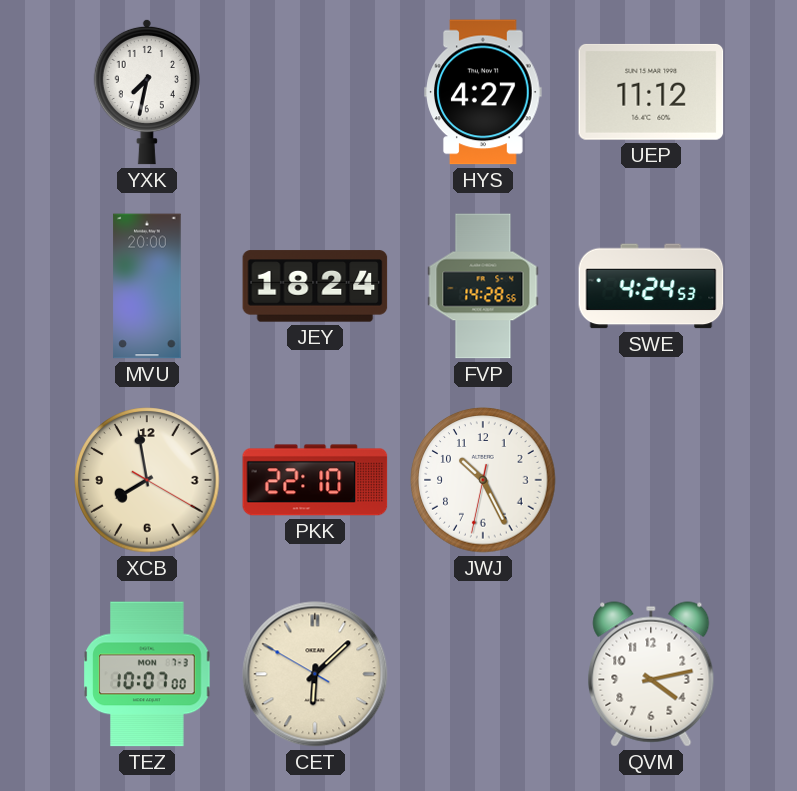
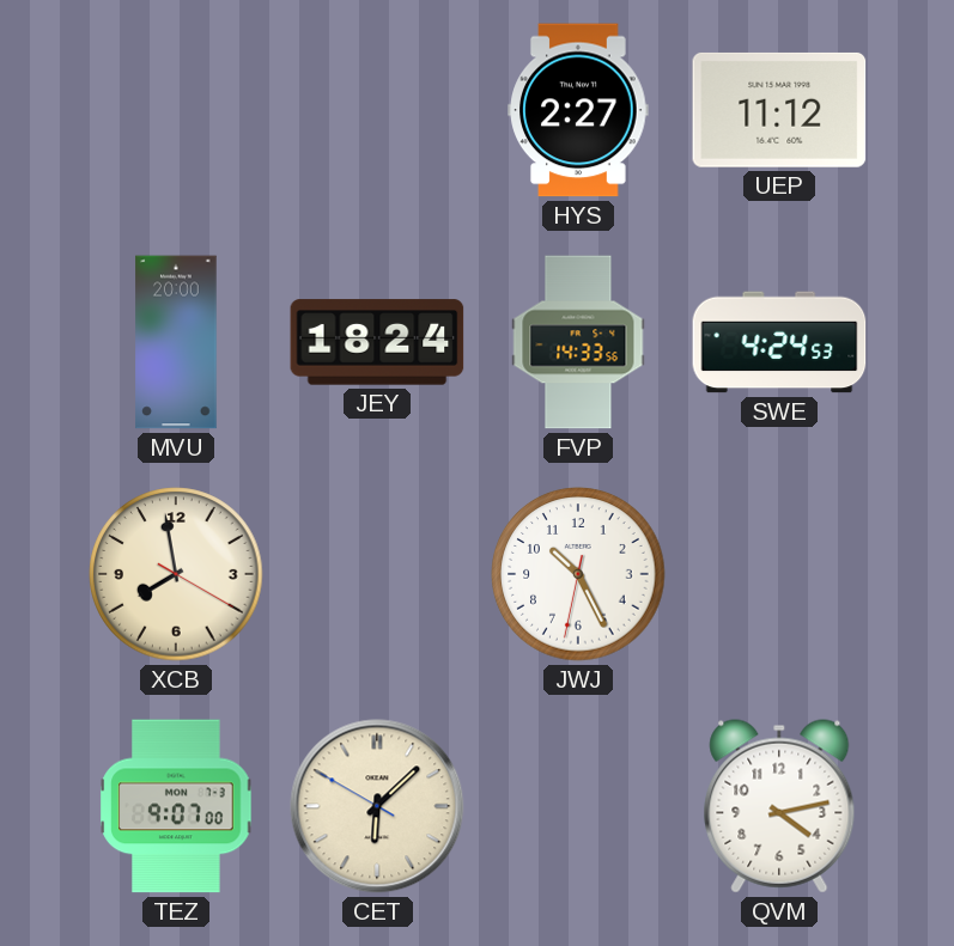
YXK: 7:32 -> none (147, 92)
HYS: 4:27 -> 2:27 (578, 110)
FVP: 14:28 -> 14:33 (578, 342)
PKK: 22:10 -> none (315, 480)
TEZ: 10:07 -> 9:07 (176, 806)
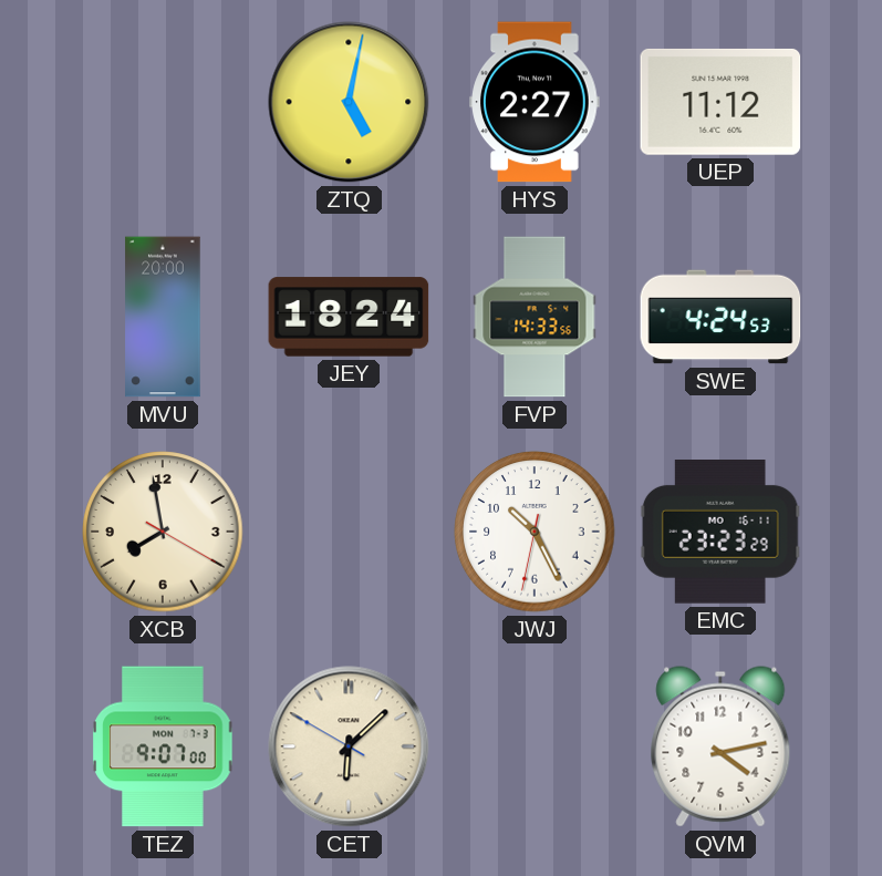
ZTQ: none -> 5:02 (349, 102)
EMC: none -> 23:23 (720, 533)
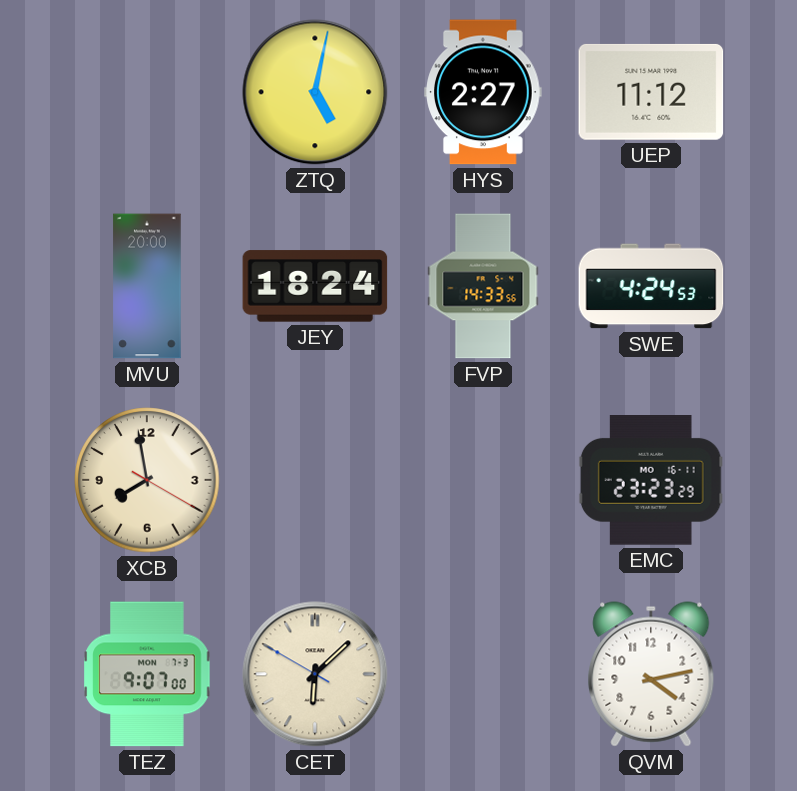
JWJ: 10:25 -> none (535, 532)
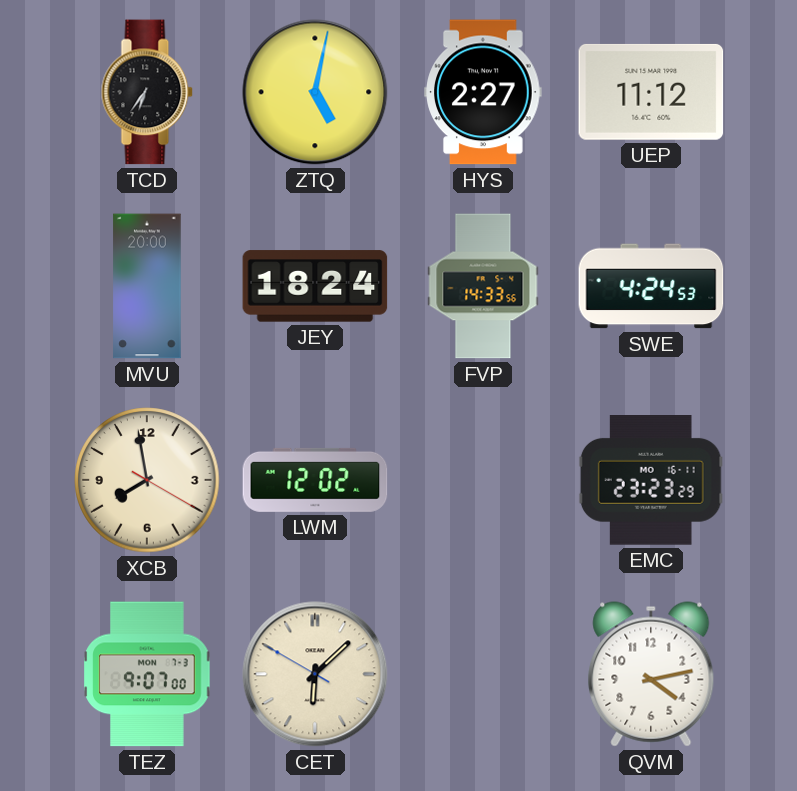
TCD: none -> 6:36 (147, 92)
LWM: none -> 12:02 (315, 480)
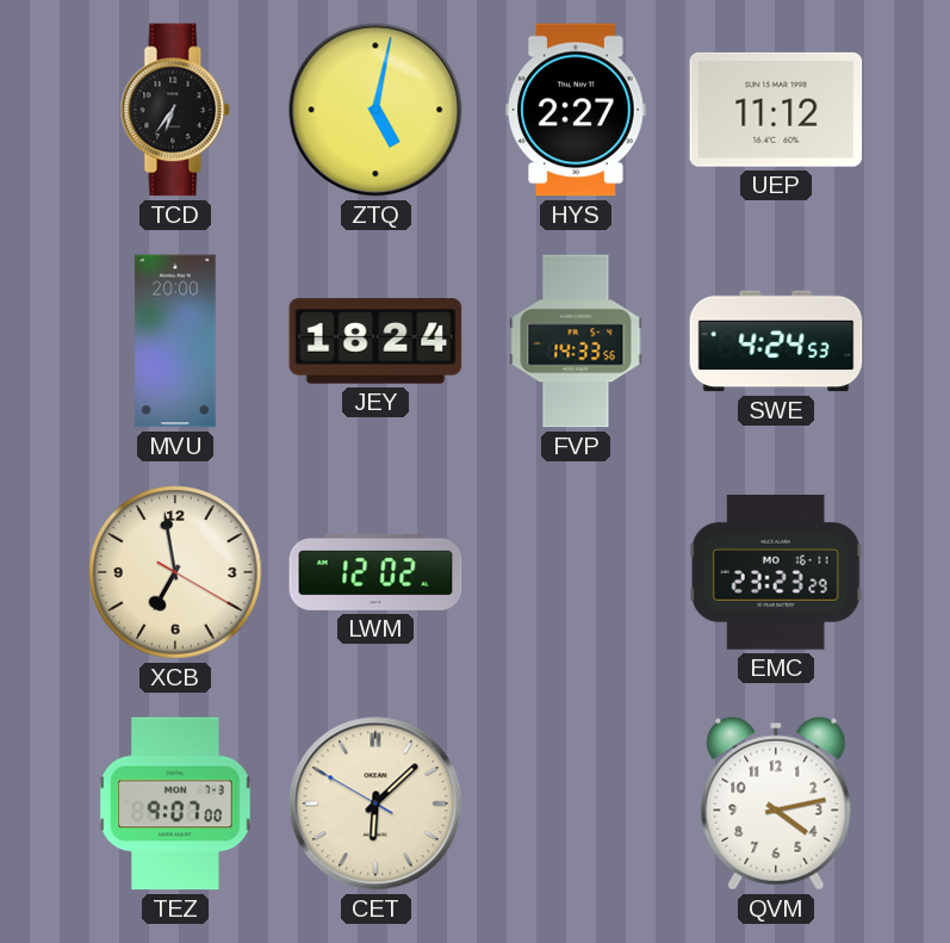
XCB: 7:58 -> 6:58 (175, 572)
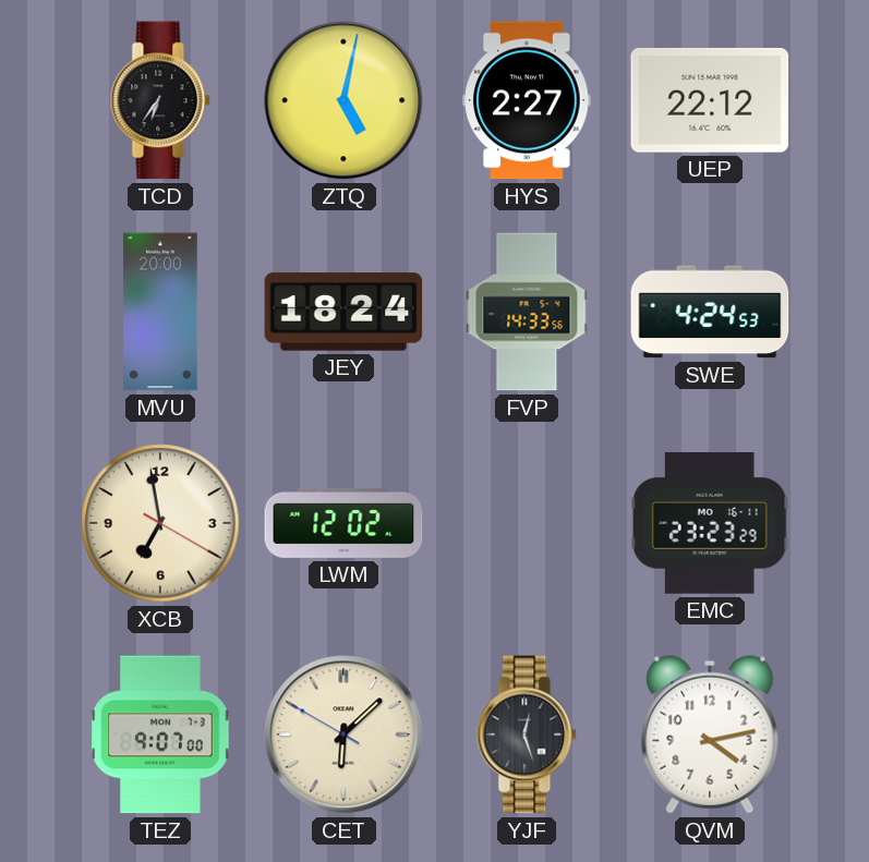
UEP: 11:12 -> 22:12 (710, 100)
YJF: none -> 12:27 (527, 734)
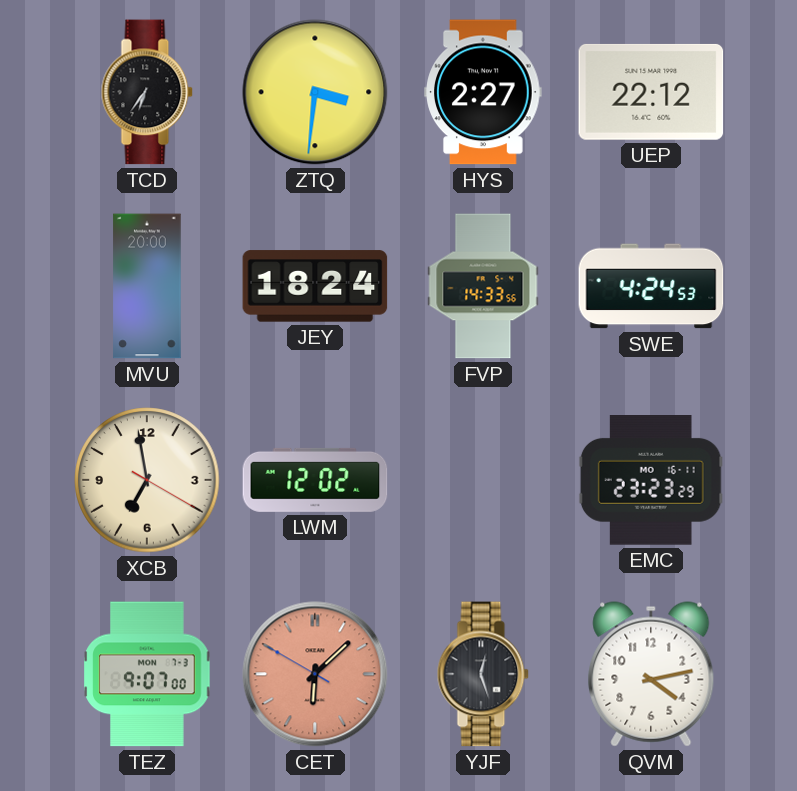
ZTQ: 5:02 -> 3:31 (315, 92)
CET dial: cream -> salmon (315, 674)
